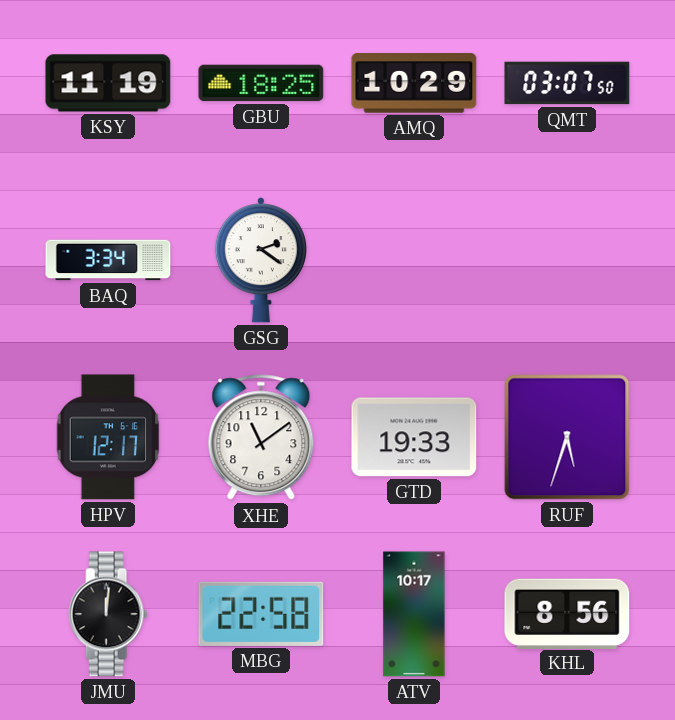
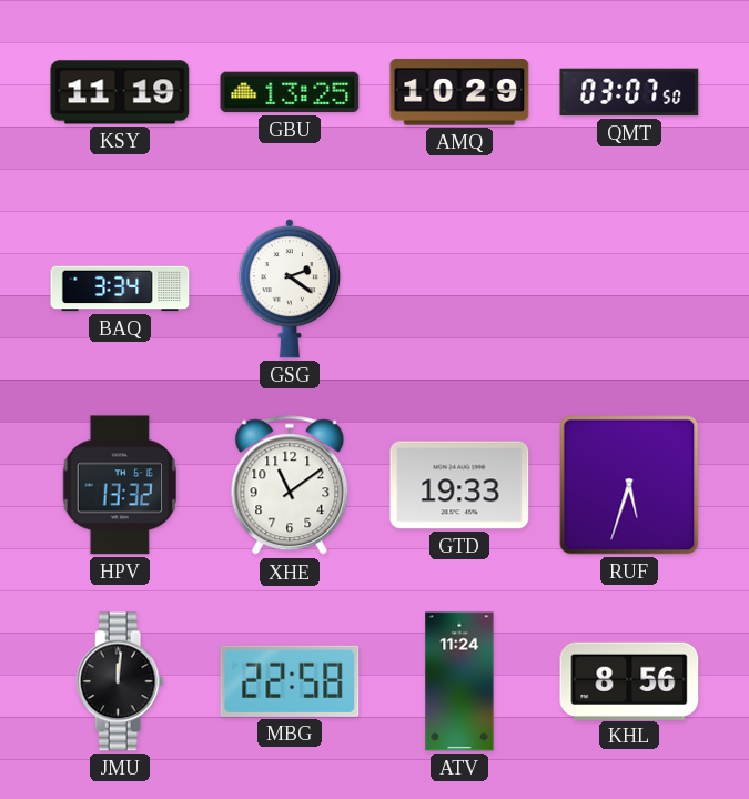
GBU: 18:25 -> 13:25 (290, 92)
HPV: 12:17 -> 13:32 (120, 485)
ATV: 10:17 -> 11:24 (459, 681)
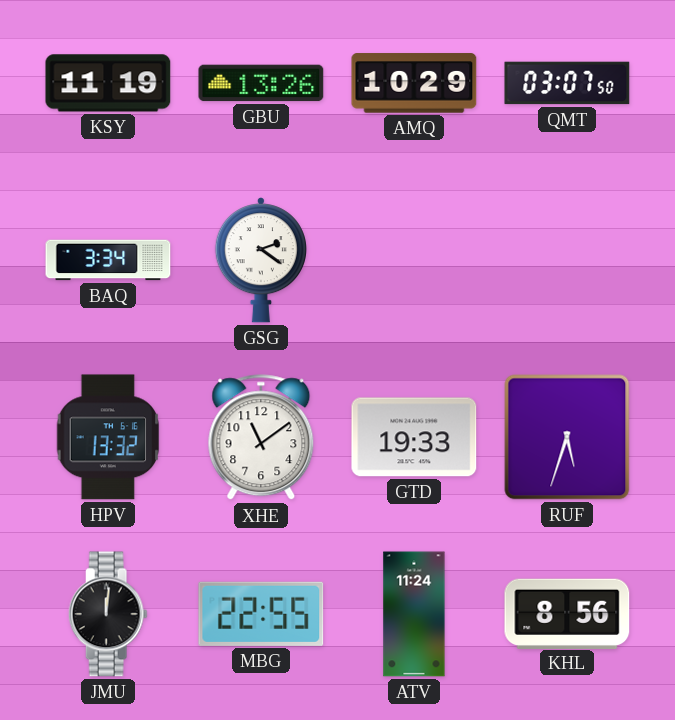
GBU: 13:25 -> 13:26 (261, 83)
MBG: 22:58 -> 22:55 (261, 614)
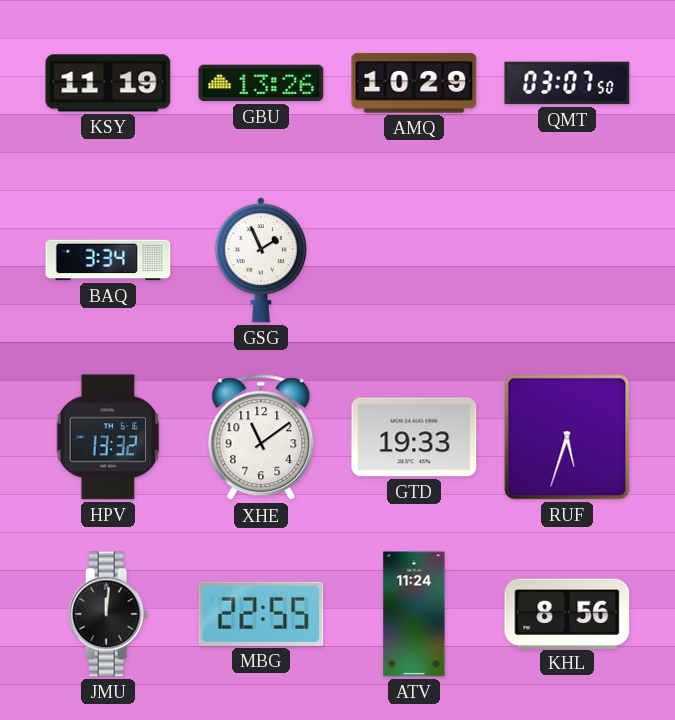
GSG: 2:21 -> 1:56 (261, 260)
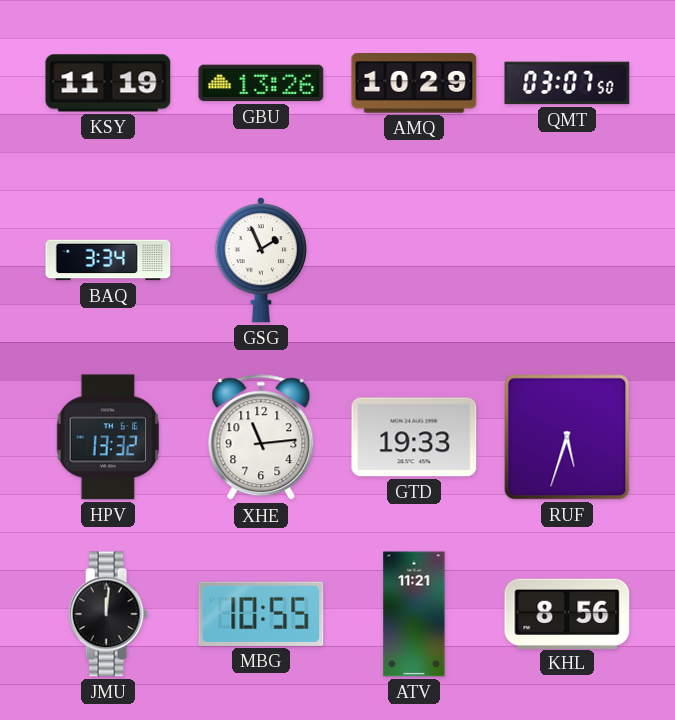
XHE: 11:09 -> 11:14 (261, 438)
MBG: 22:55 -> 10:55 (261, 614)
ATV: 11:24 -> 11:21 (414, 614)
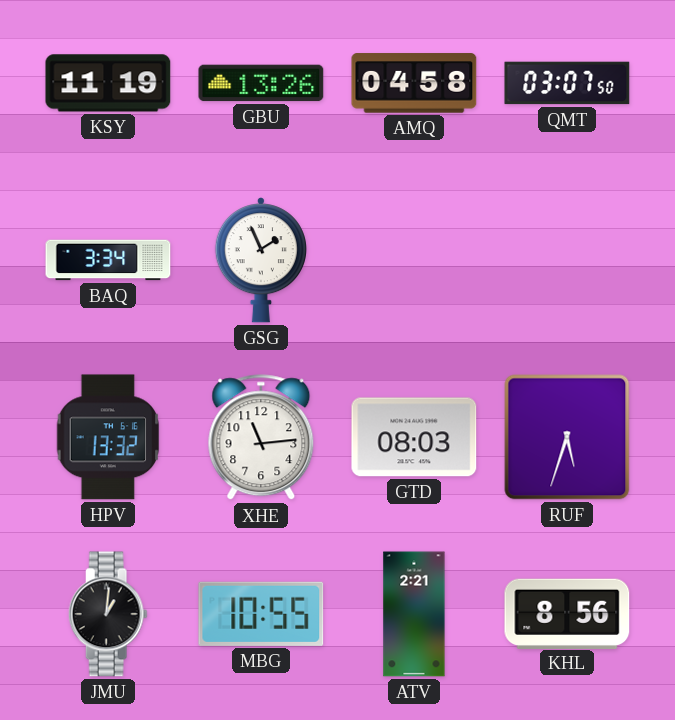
AMQ: 10:29 -> 04:58 (414, 83)
GTD: 19:33 -> 08:03 (414, 437)
JMU: 12:01 -> 1:01 (108, 614)
ATV: 11:21 -> 2:21 (414, 614)
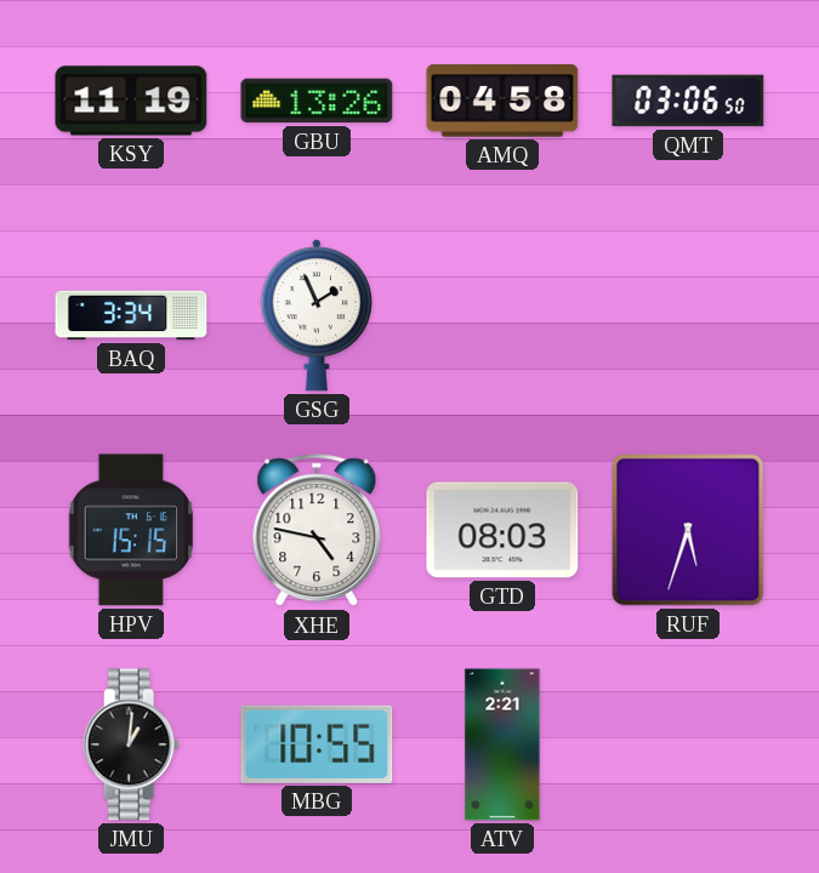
QMT: 03:07 -> 03:06 (688, 101)
HPV: 13:32 -> 15:15 (131, 530)
XHE: 11:14 -> 4:47 (317, 531)
KHL: 8:56 -> none (567, 613)
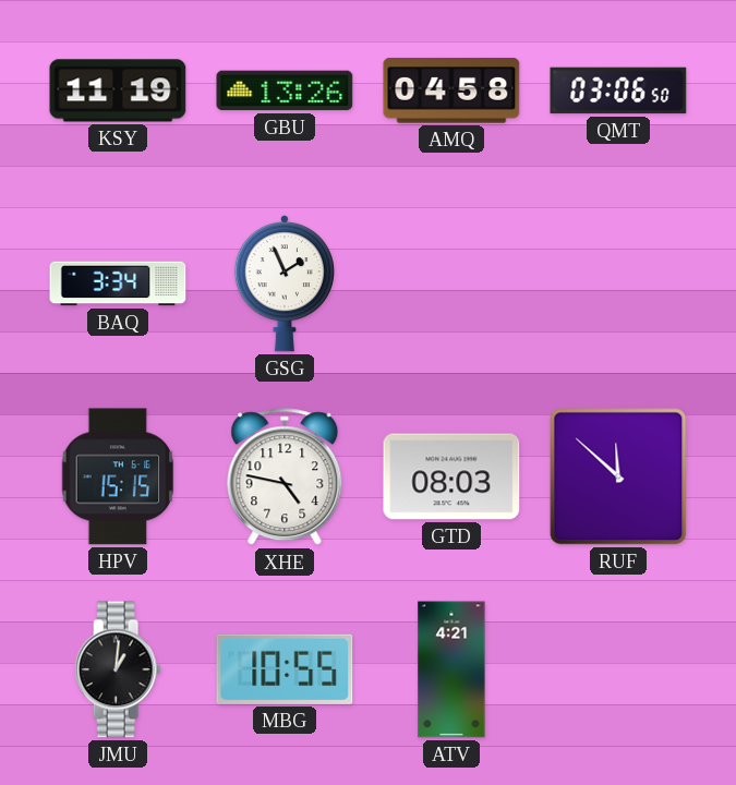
RUF: 5:33 -> 11:52 (618, 476)
ATV: 2:21 -> 4:21 (451, 669)
